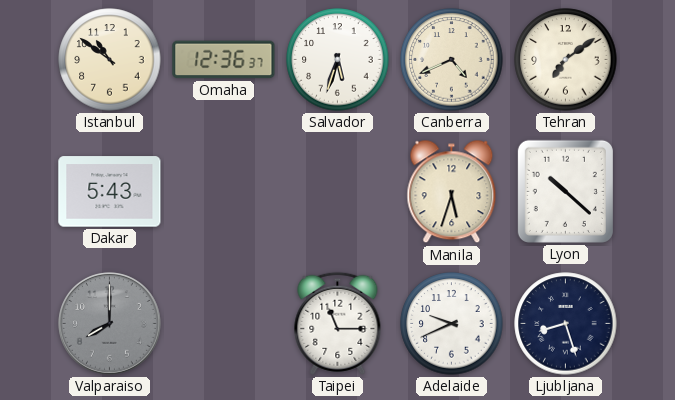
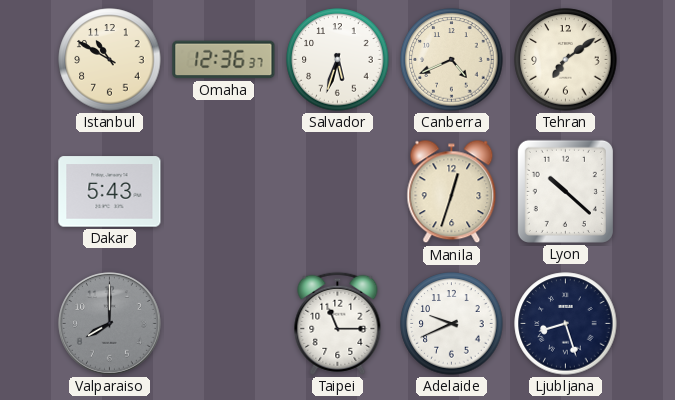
Istanbul: 10:51 -> 10:50 (110, 60)
Manila: 5:33 -> 12:33 (452, 192)
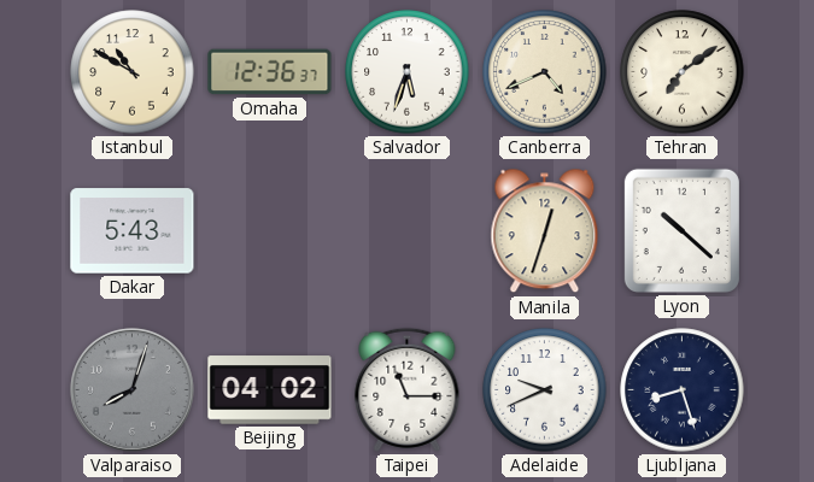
Valparaiso: 8:00 -> 8:03 (131, 389)
Beijing: none -> 04:02 (270, 390)
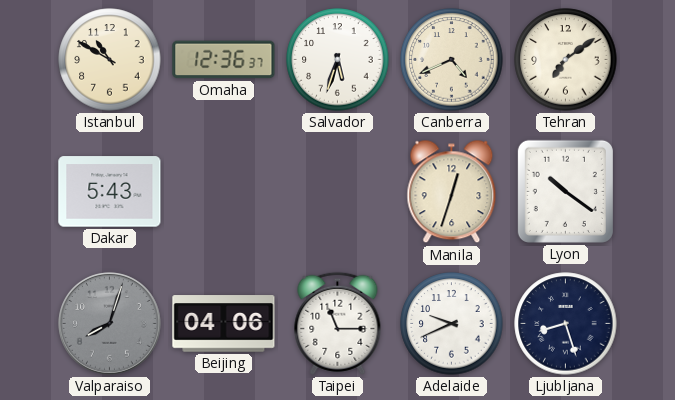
Lyon: 10:22 -> 10:21 (565, 191)
Beijing: 04:02 -> 04:06 (224, 324)
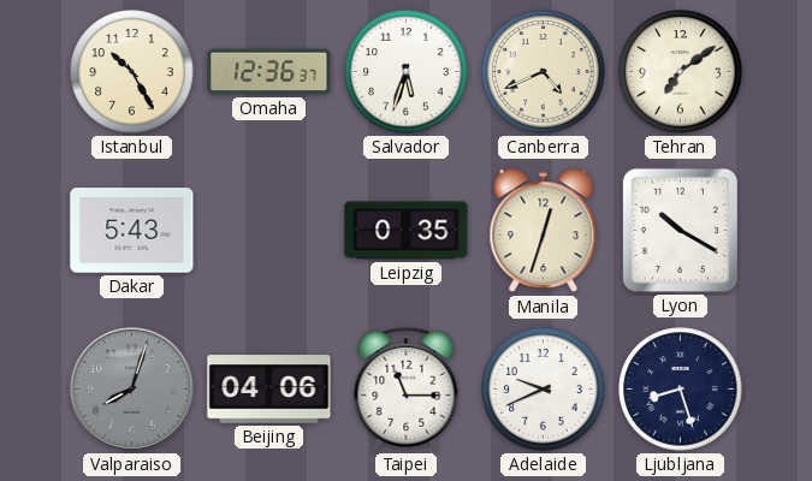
Istanbul: 10:50 -> 10:25 (132, 72)
Leipzig: none -> 0:35 (407, 231)
Lyon: 10:21 -> 10:20 (680, 230)
